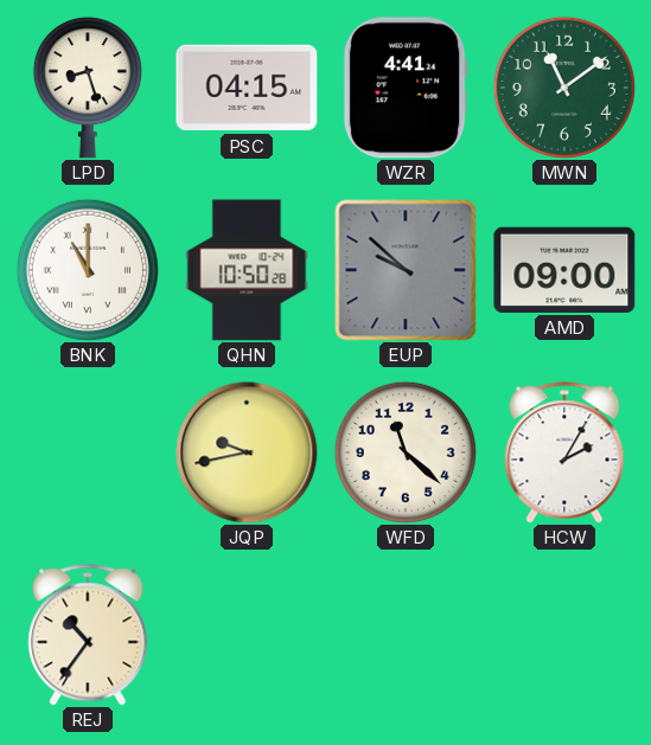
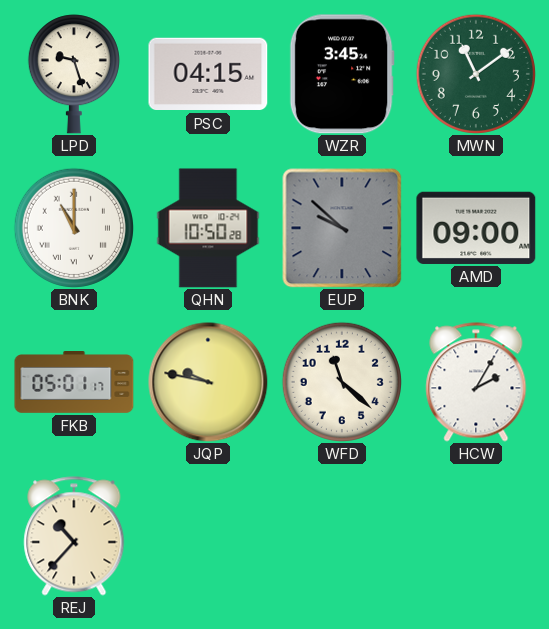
LPD: 8:27 -> 9:27 (74, 74)
WZR: 4:41 -> 3:45 (342, 74)
FKB: none -> 05:01 (74, 383)
JQP: 9:43 -> 9:47 (208, 382)
REJ: 10:36 -> 10:37 (74, 536)
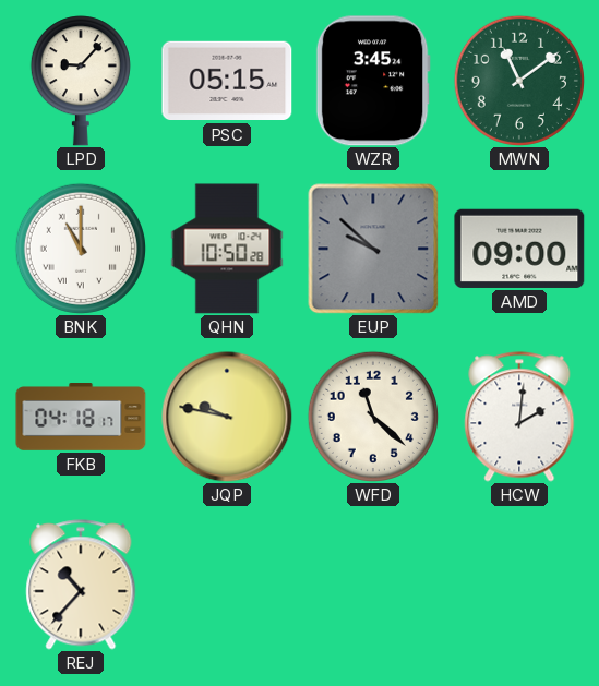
LPD: 9:27 -> 9:07 (81, 81)
PSC: 04:15 -> 05:15 (227, 81)
FKB: 05:01 -> 04:18 (81, 418)
HCW: 2:05 -> 2:01 (519, 417)
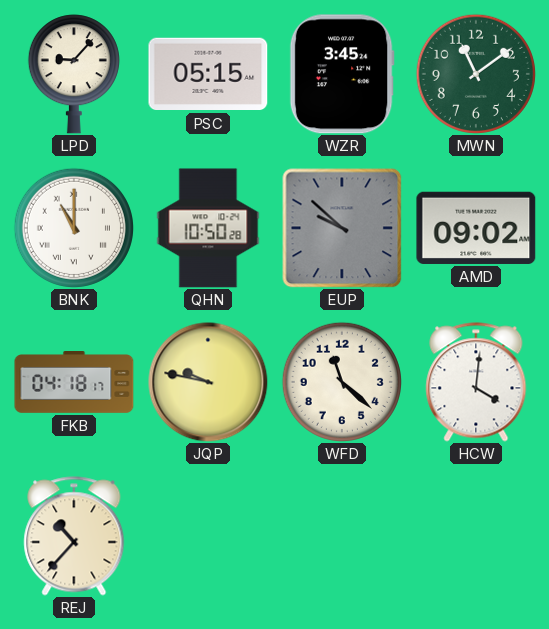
AMD: 09:00 -> 09:02 (476, 228)
HCW: 2:01 -> 4:01 (476, 382)
